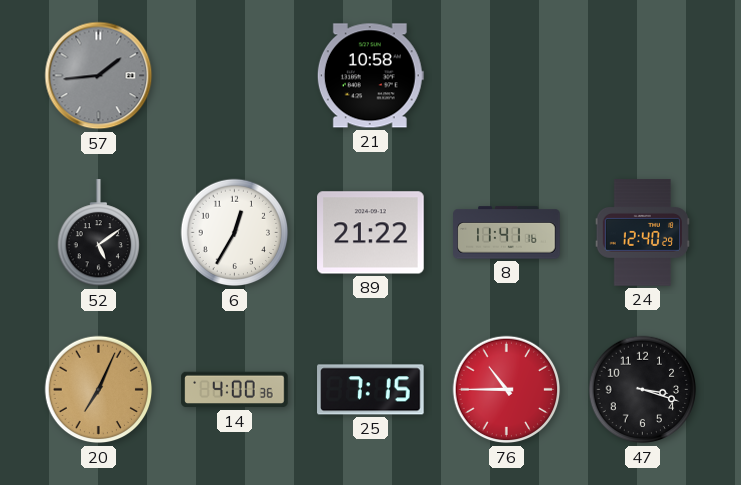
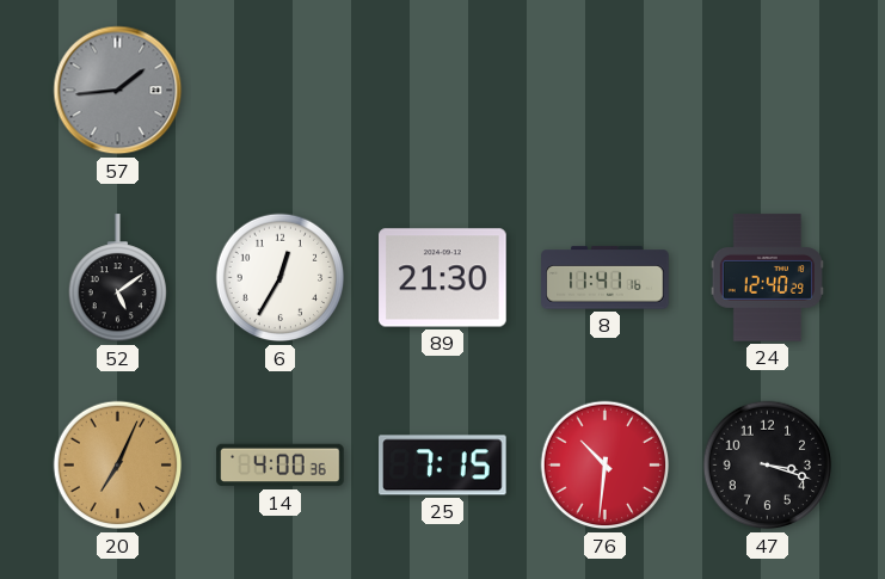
21: 10:58 -> none (370, 76)
89: 21:22 -> 21:30 (443, 278)
76: 10:45 -> 10:31 (606, 466)
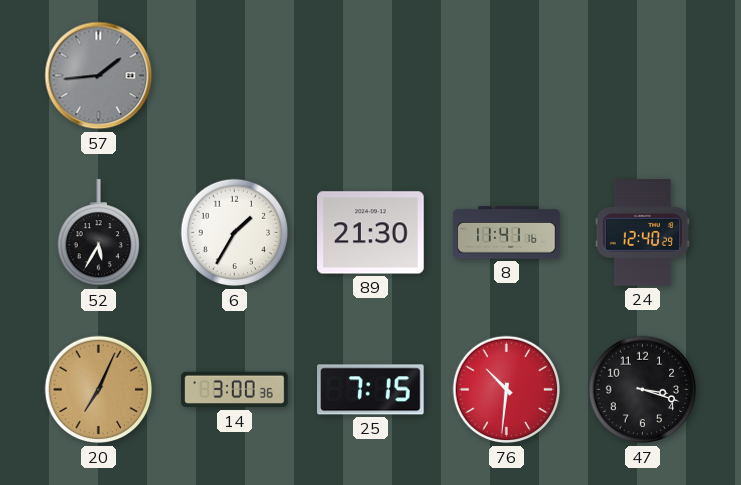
52: 5:09 -> 5:35 (98, 233)
6: 12:35 -> 1:35 (235, 233)
14: 4:00 -> 3:00 (235, 390)
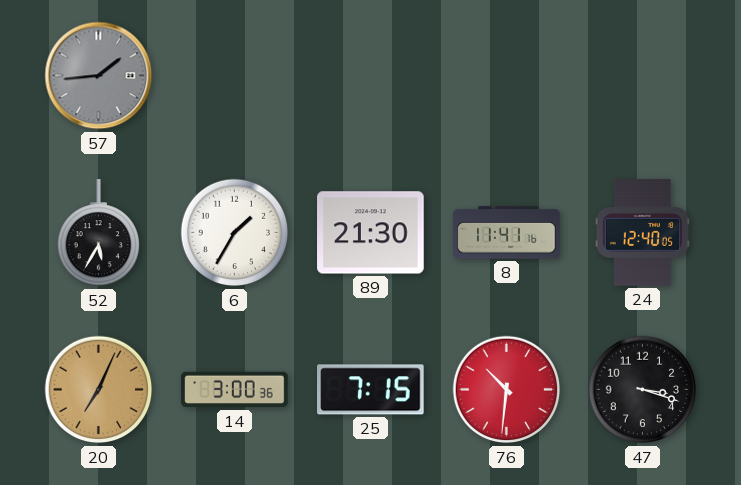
24: 12:40:29 -> 12:40:05 (642, 233)
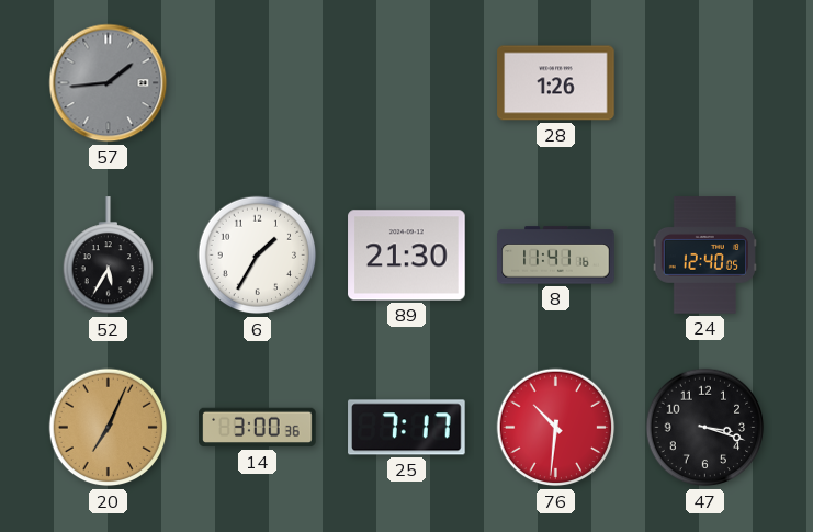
28: none -> 1:26 (556, 83)
25: 7:15 -> 7:17 (407, 428)
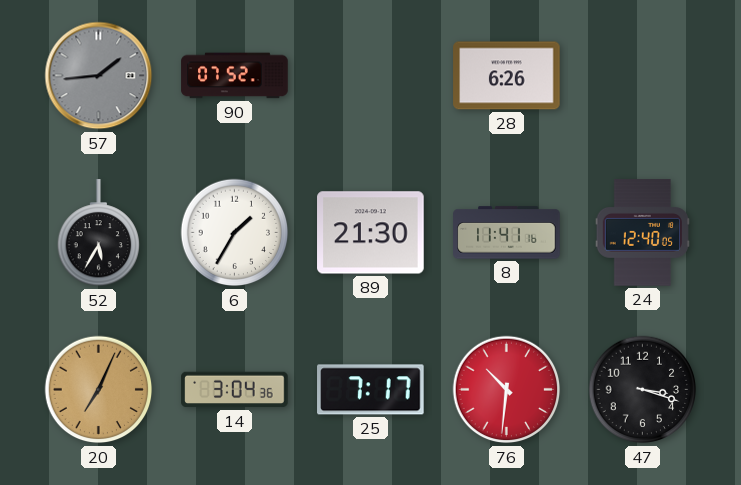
90: none -> 07:52 (235, 76)
28: 1:26 -> 6:26 (507, 76)
14: 3:00 -> 3:04 (235, 390)
